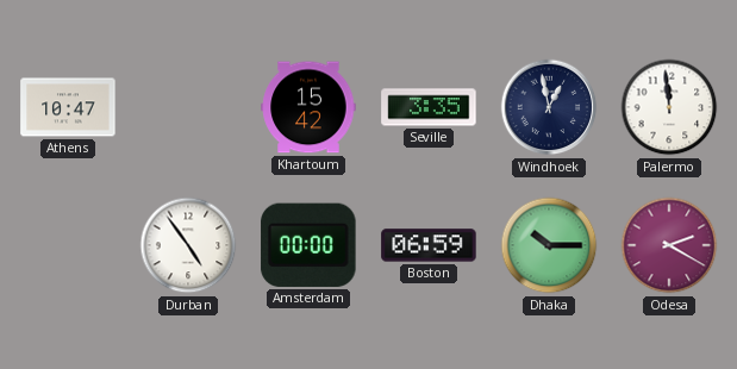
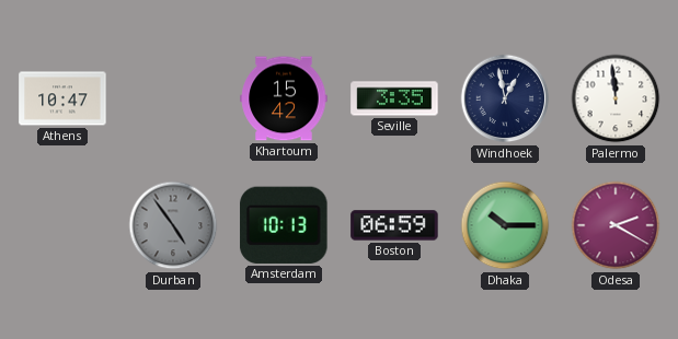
Durban dial: white -> grey (173, 225)
Amsterdam: 00:00 -> 10:13 (284, 225)
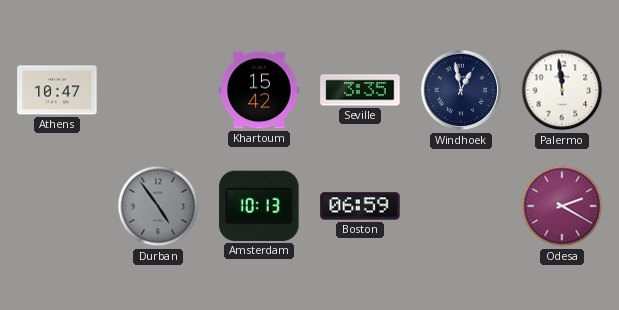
Dhaka: 10:15 -> none (505, 225)
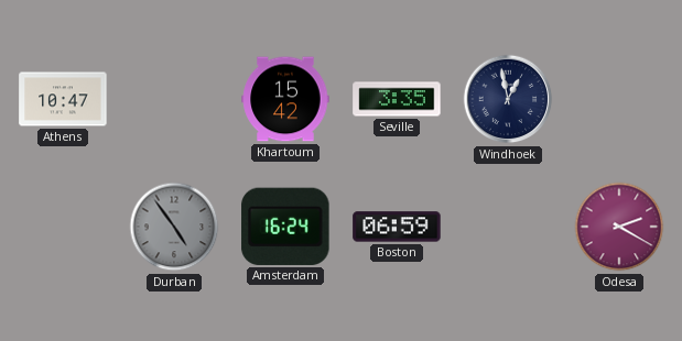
Palermo: 11:59 -> none (562, 90)
Amsterdam: 10:13 -> 16:24 (285, 227)
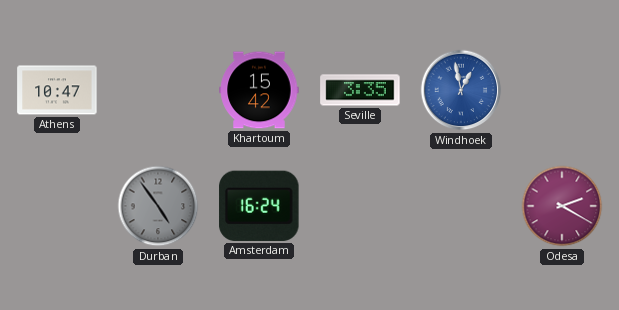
Windhoek dial: navy -> blue (461, 90)
Boston: 06:59 -> none (397, 227)
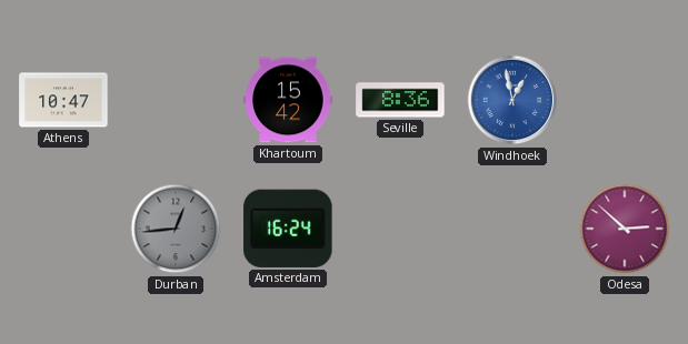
Seville: 3:35 -> 8:36 (400, 100)
Durban: 4:54 -> 12:44 (176, 229)
Odesa: 2:20 -> 2:52 (625, 229)
